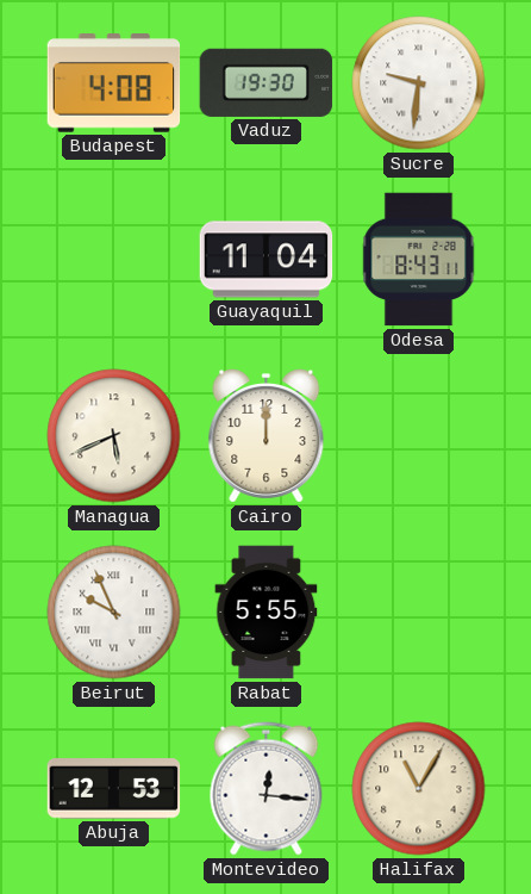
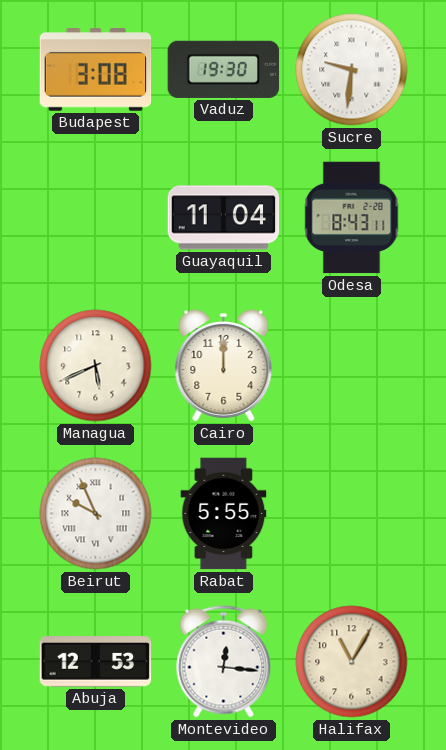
Budapest: 4:08 -> 3:08 (96, 70)
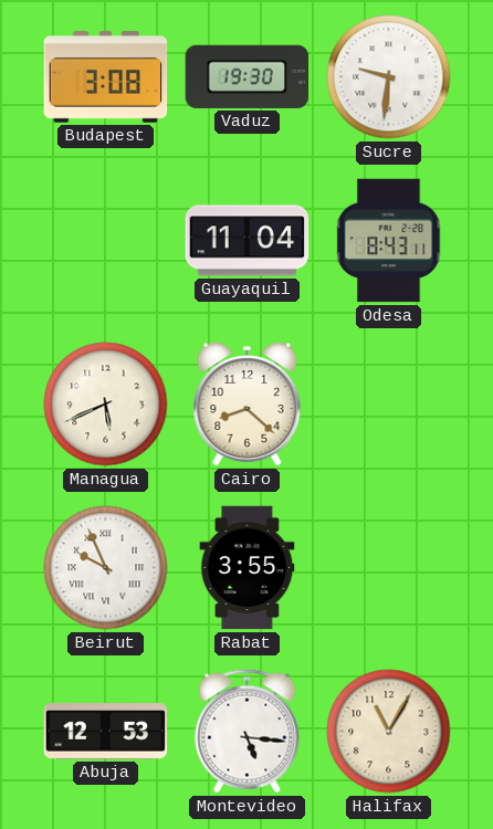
Cairo: 12:00 -> 8:22 (248, 405)
Rabat: 5:55 -> 3:55 (248, 568)
Montevideo: 12:16 -> 5:16 (248, 732)
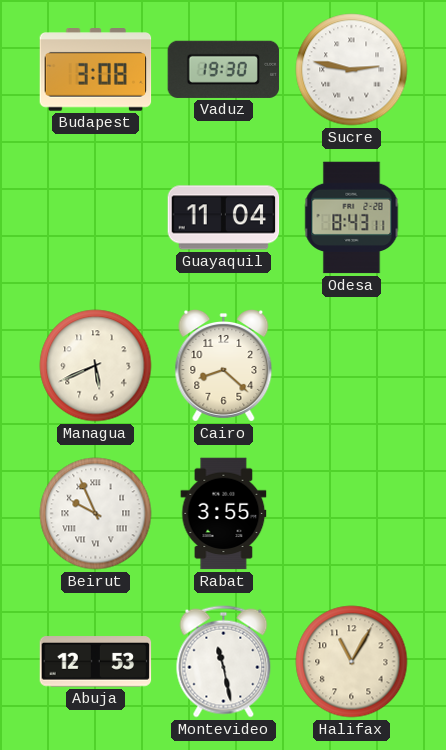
Sucre: 9:31 -> 2:47 (352, 70)
Montevideo: 5:16 -> 11:28 (224, 662)
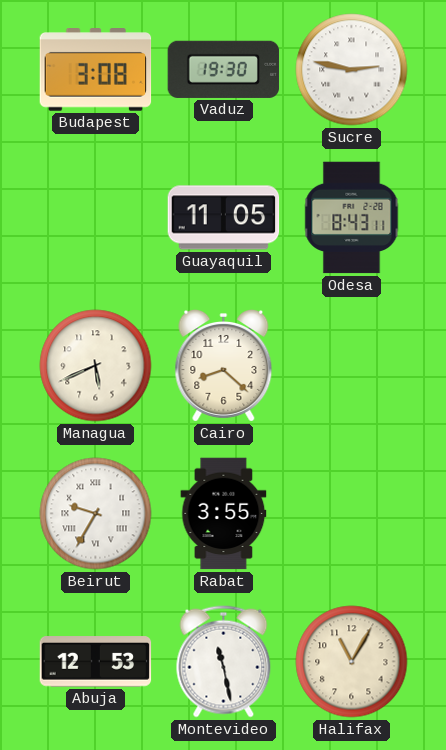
Guayaquil: 11:04 -> 11:05 (224, 218)
Beirut: 9:56 -> 9:35 (96, 514)
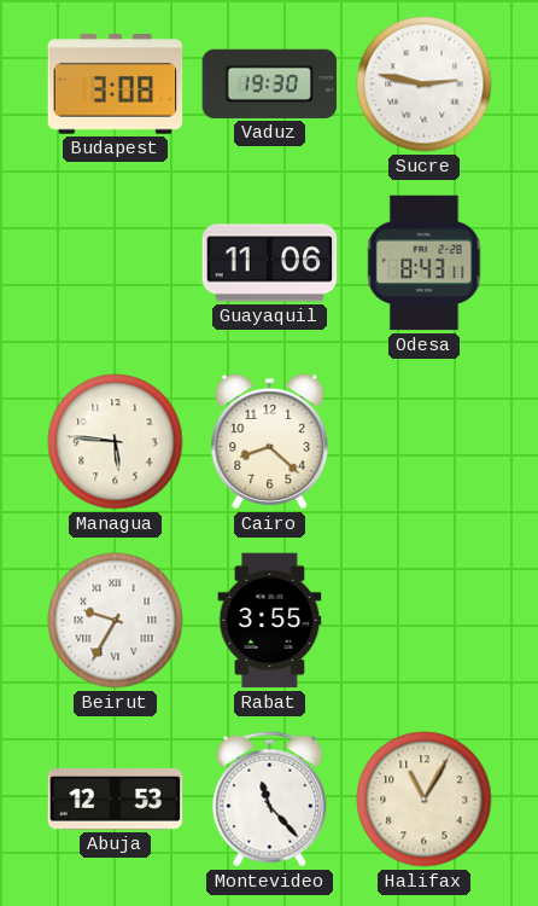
Guayaquil: 11:05 -> 11:06 (270, 263)
Managua: 5:41 -> 5:46 (116, 442)
Montevideo: 11:28 -> 11:23 (270, 800)
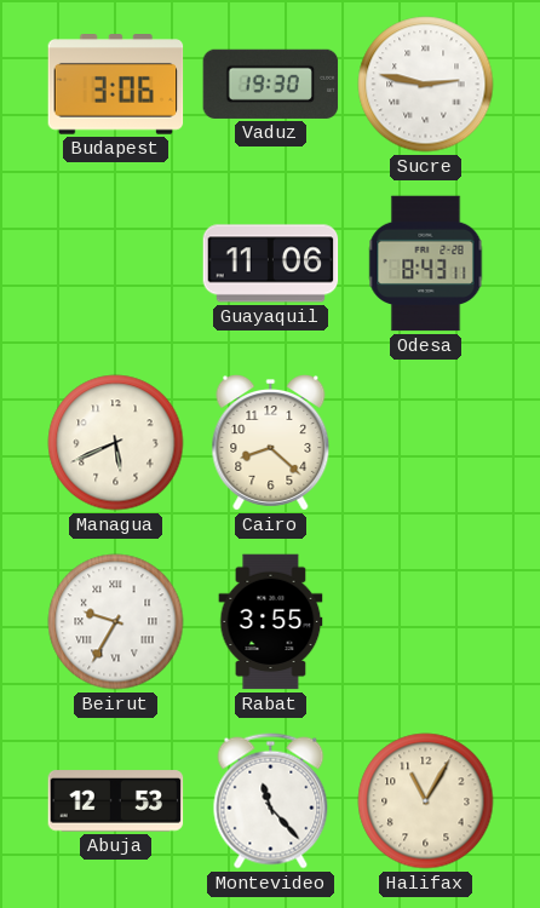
Budapest: 3:08 -> 3:06 (116, 85)
Managua: 5:46 -> 5:41 (116, 443)
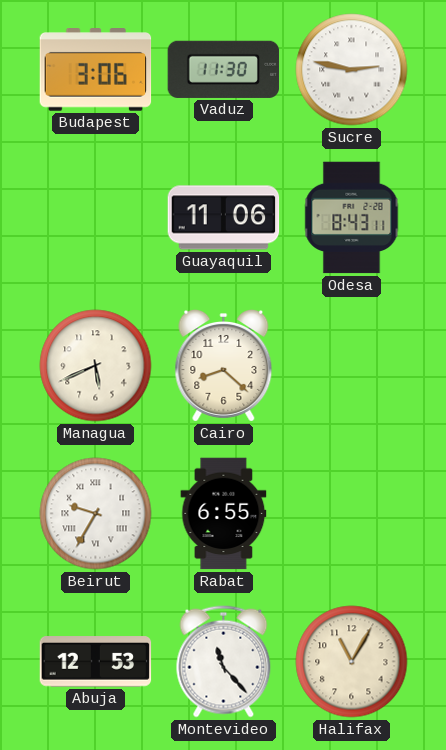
Vaduz: 19:30 -> 11:30 (224, 69)
Rabat: 3:55 -> 6:55 (224, 514)
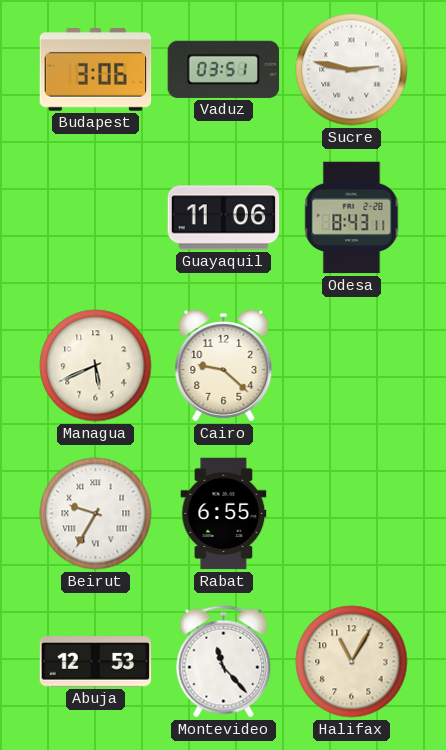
Vaduz: 11:30 -> 03:51 (224, 69)
Cairo: 8:22 -> 9:22 (224, 366)
